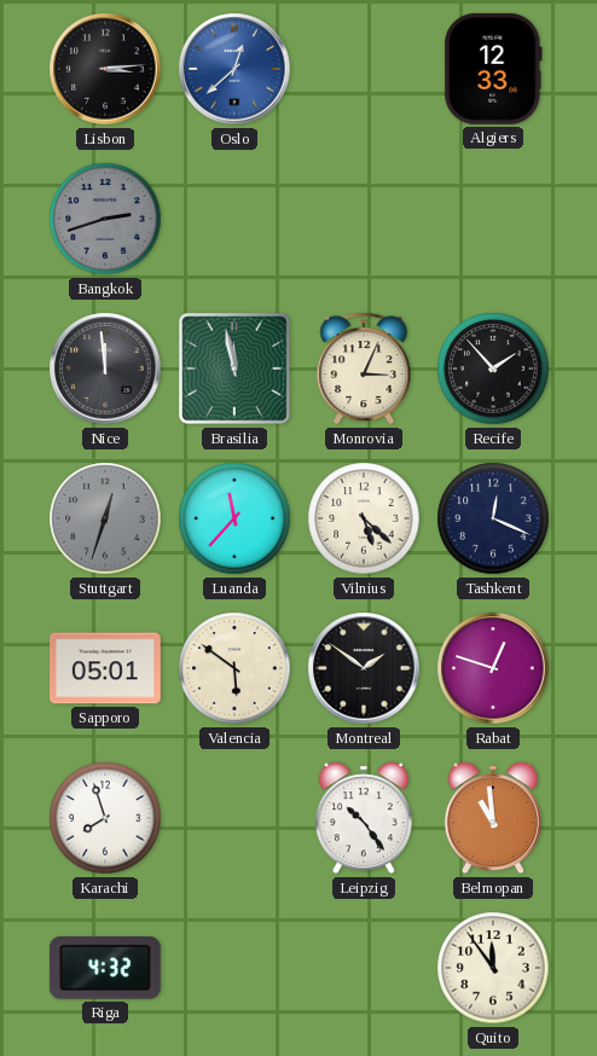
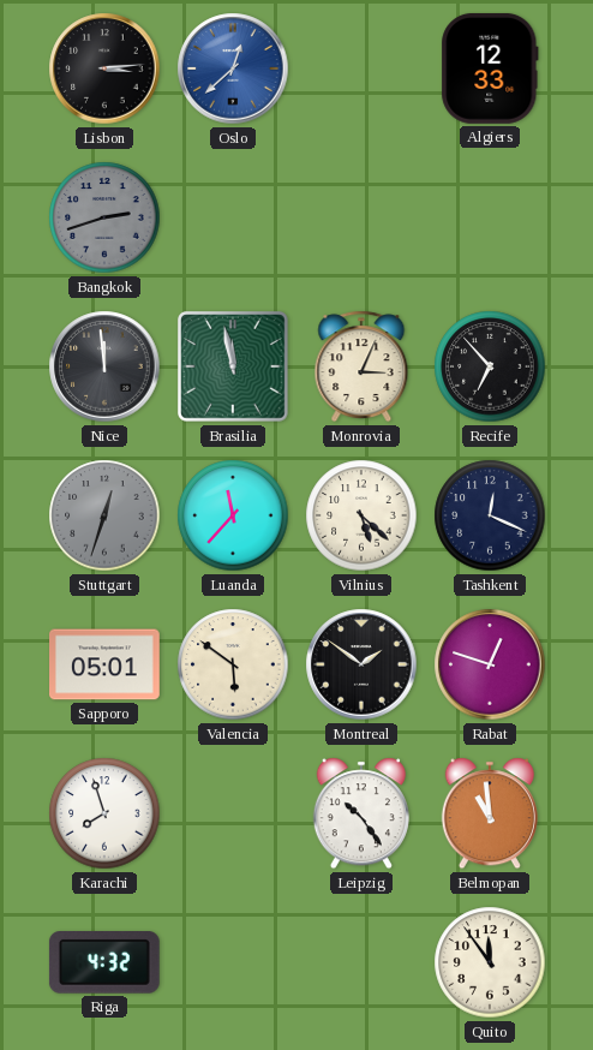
Recife: 1:53 -> 6:53 (490, 366)
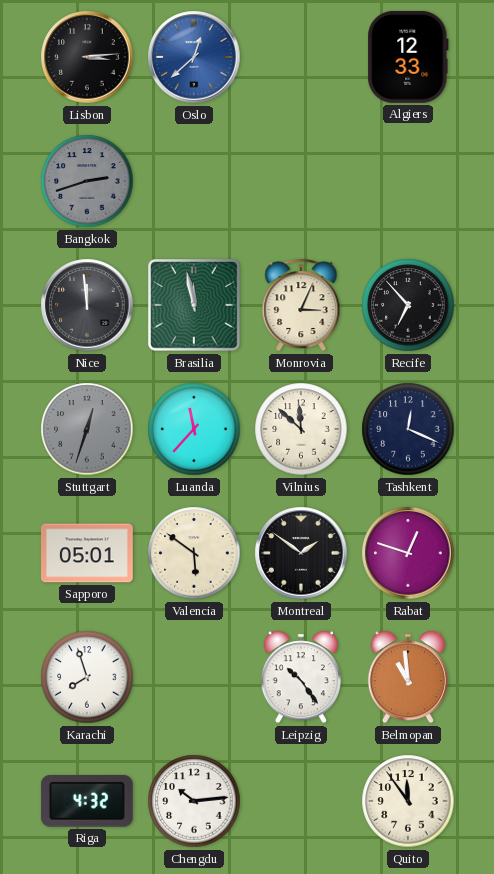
Vilnius: 5:22 -> 11:52 (301, 429)
Chengdu: none -> 10:14 (194, 801)
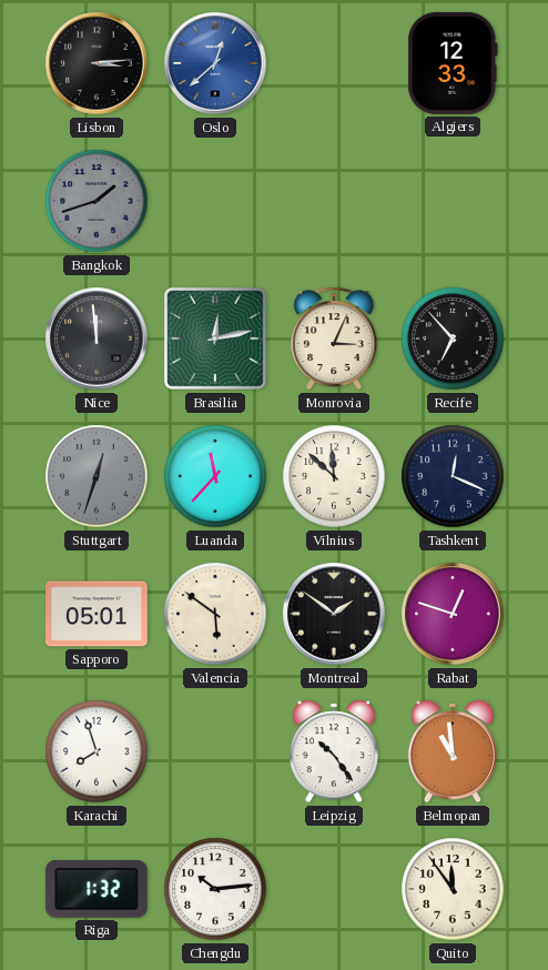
Bangkok: 2:42 -> 1:42 (97, 201)
Brasilia: 11:58 -> 12:13 (216, 340)
Riga: 4:32 -> 1:32 (97, 889)
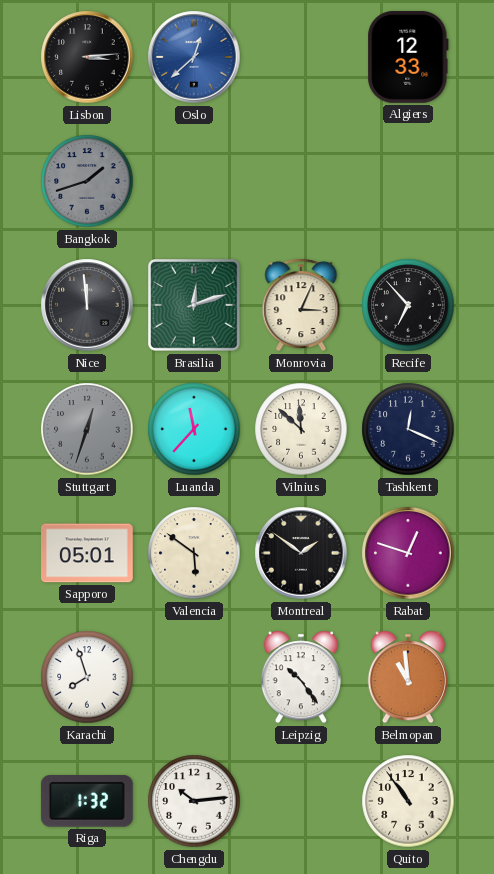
Brasilia: 12:13 -> 12:12 (195, 306)
Quito: 11:54 -> 10:54 (408, 801)
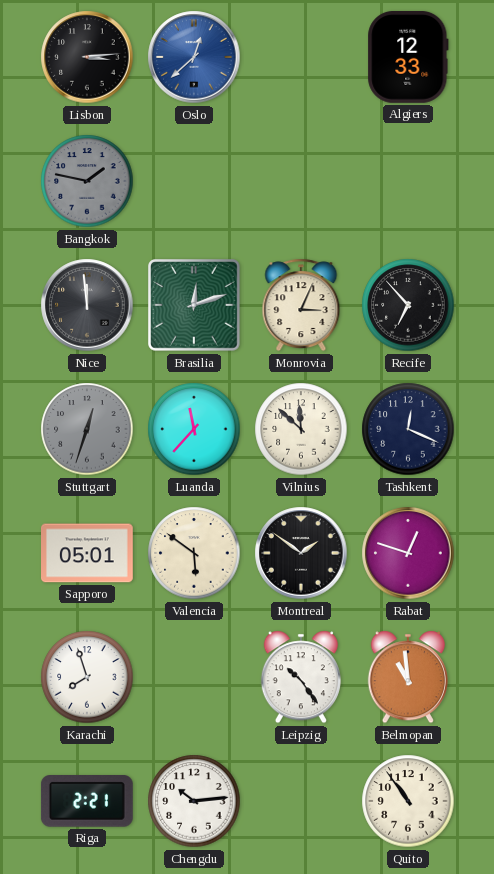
Bangkok: 1:42 -> 1:47 (87, 181)
Riga: 1:32 -> 2:21 (87, 801)
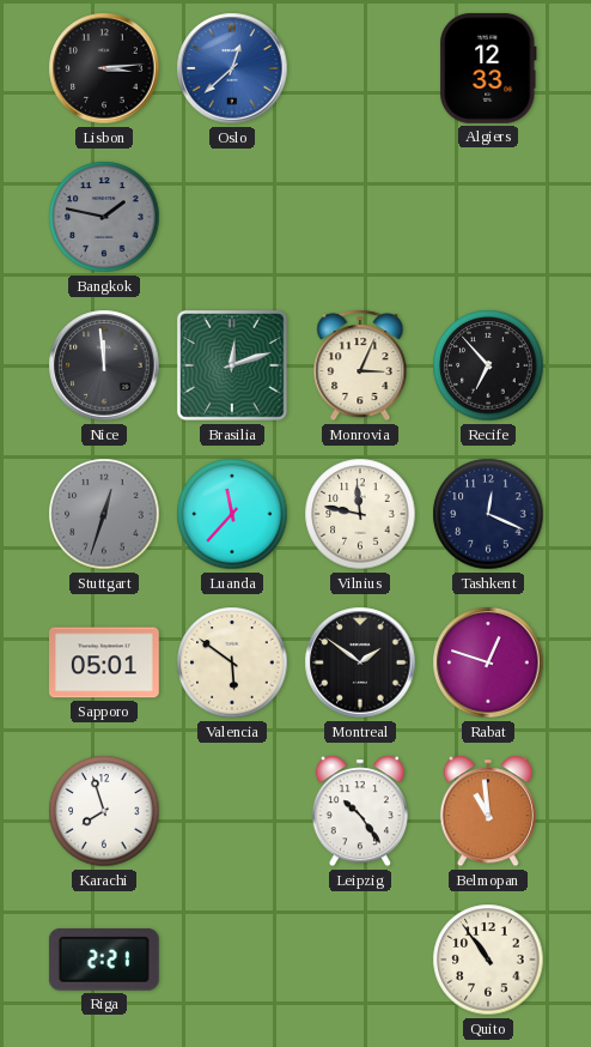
Vilnius: 11:52 -> 11:47 (360, 514)
Chengdu: 10:14 -> none (194, 801)
